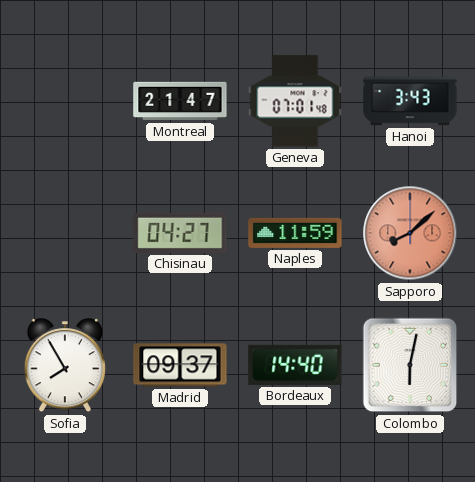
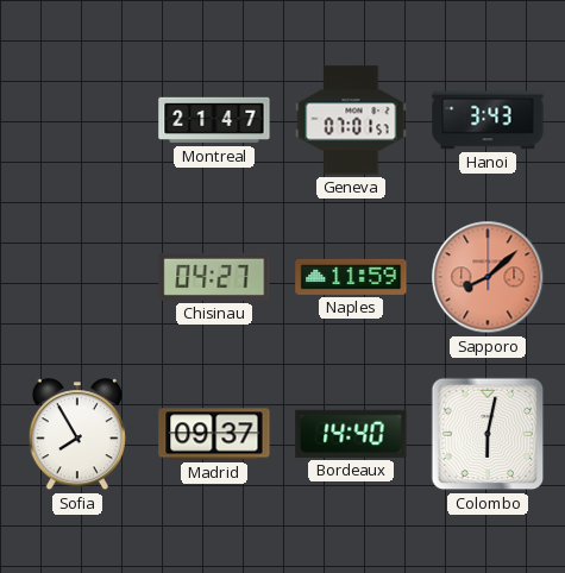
Geneva: 07:01:48 -> 07:01:57 (351, 120)
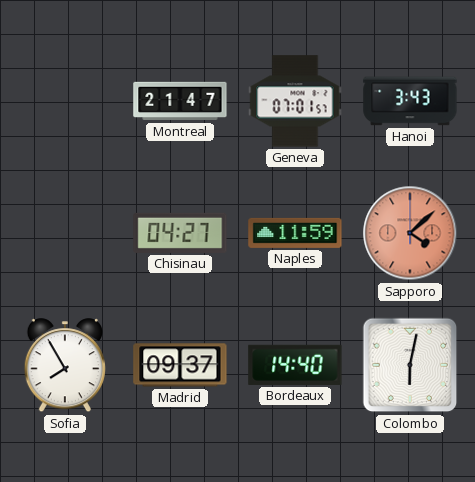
Sapporo: 8:08 -> 4:08 (410, 233)
